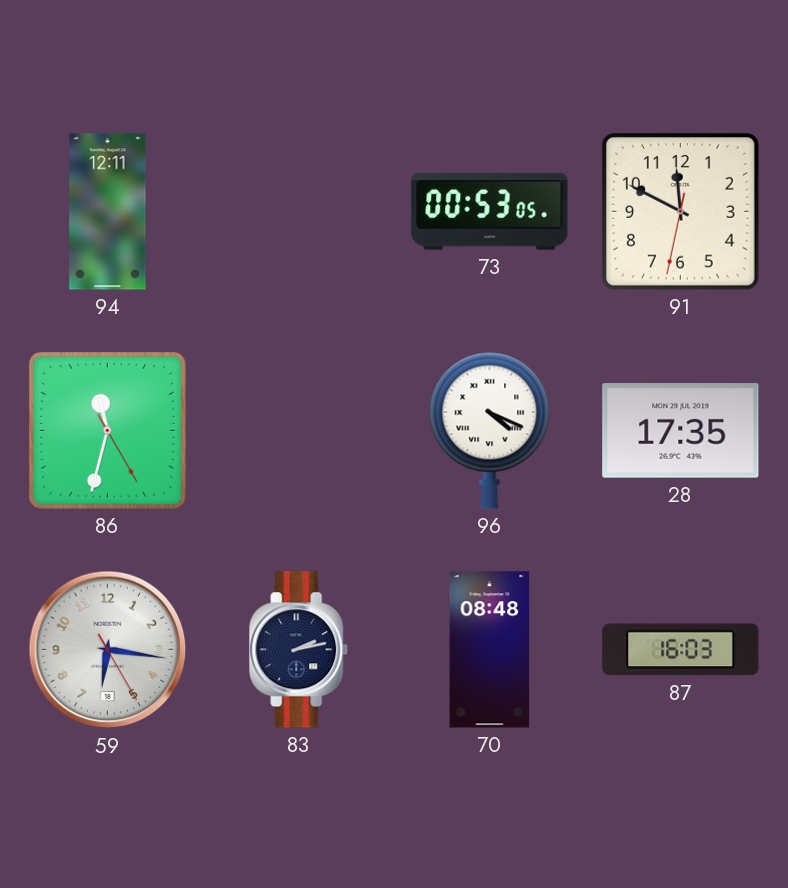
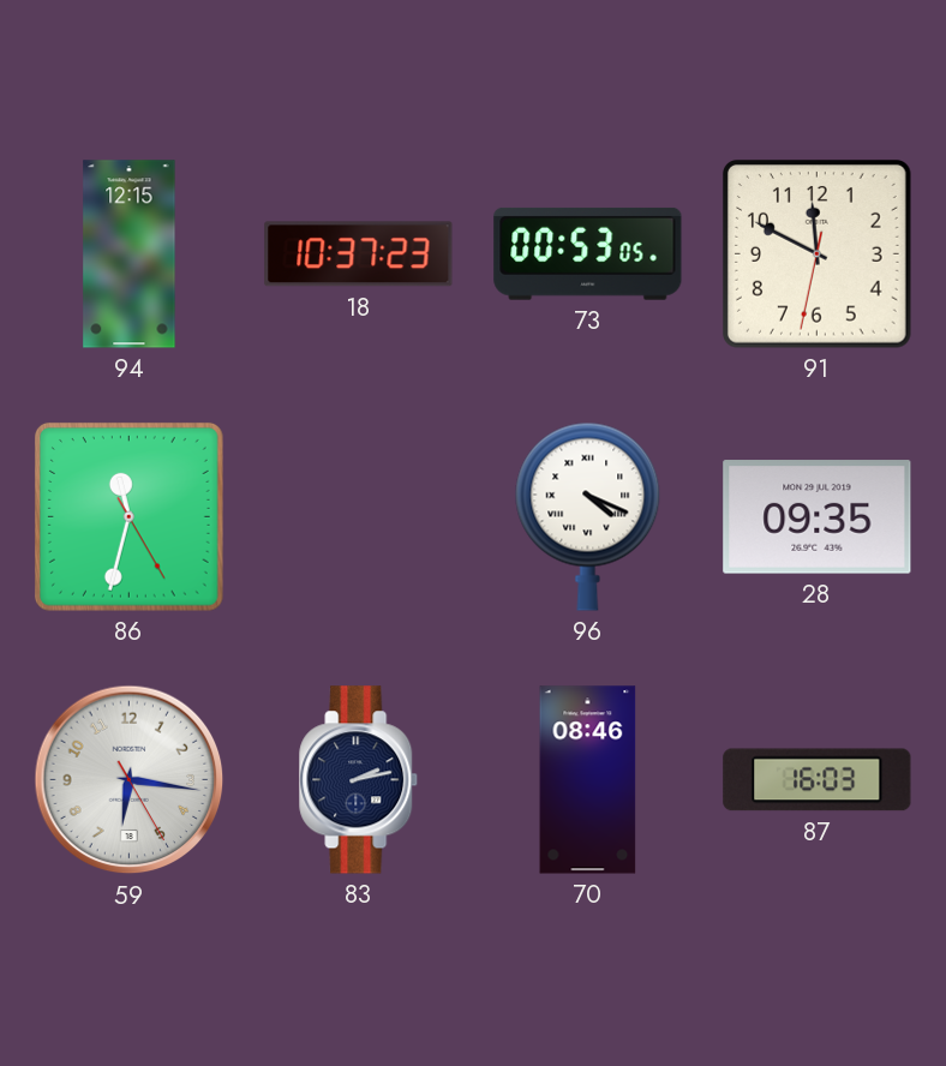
94: 12:11 -> 12:15 (130, 254)
18: none -> 10:37 (359, 254)
28: 17:35 -> 09:35 (818, 517)
70: 08:48 -> 08:46 (588, 780)
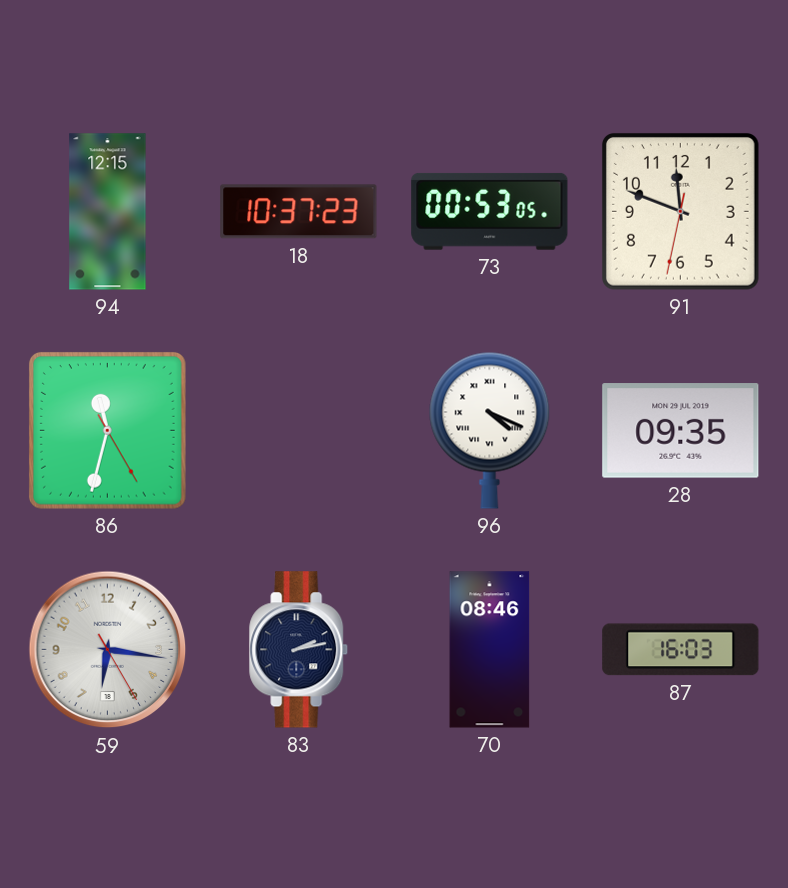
91: 11:49 -> 11:48 (680, 211)
